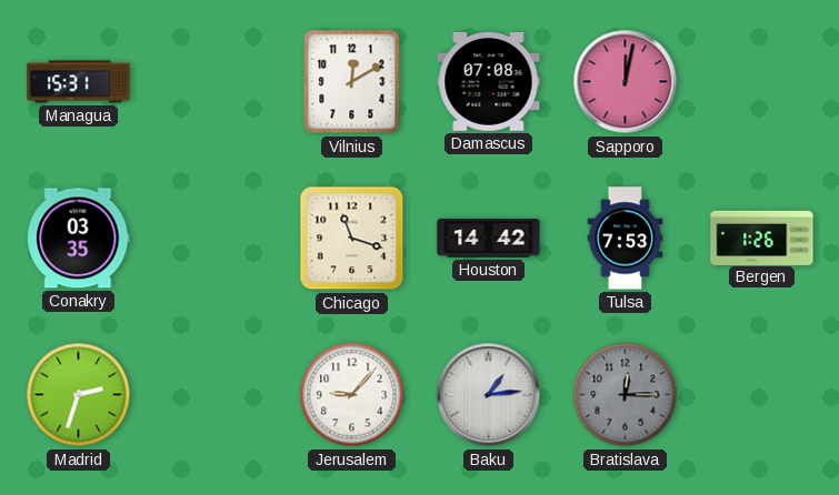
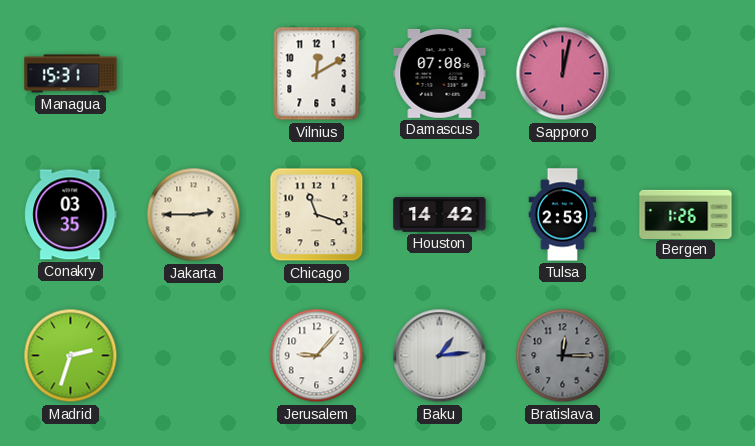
Jakarta: none -> 2:45 (194, 215)
Tulsa: 7:53 -> 2:53 (563, 215)
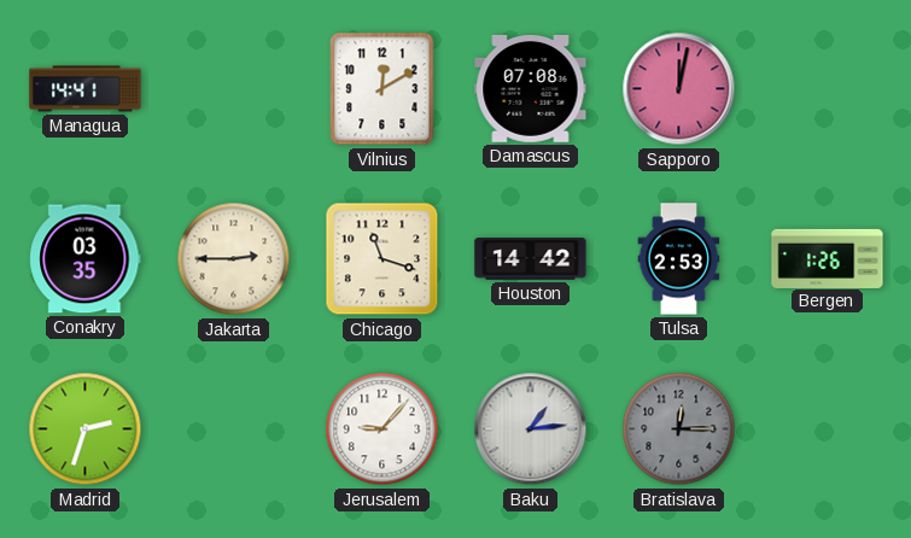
Managua: 15:31 -> 14:41 (86, 89)
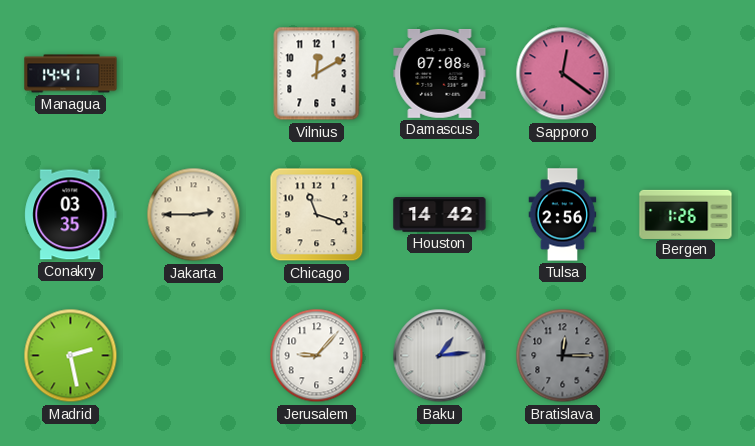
Sapporo: 12:02 -> 12:21 (563, 74)
Tulsa: 2:53 -> 2:56 (563, 215)
Madrid: 2:33 -> 2:28 (71, 356)
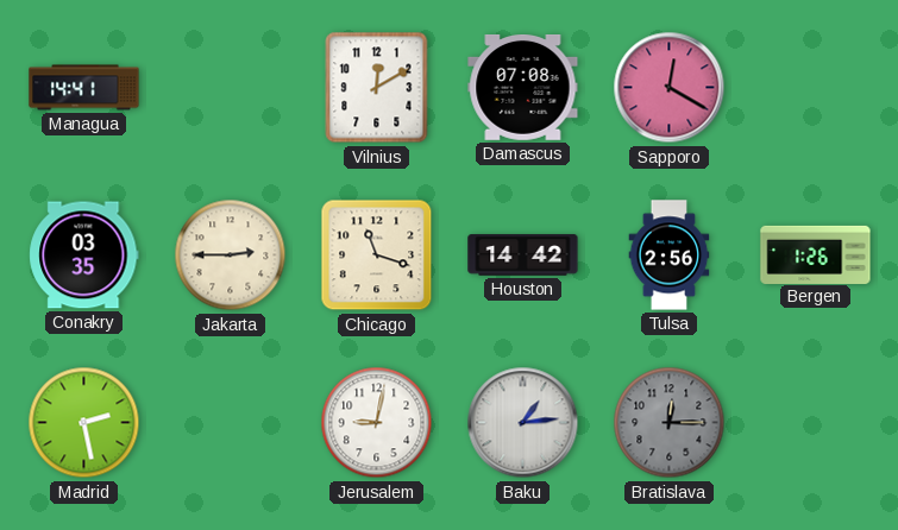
Sapporo: 12:21 -> 12:20 (670, 88)
Jerusalem: 9:07 -> 9:02 (377, 423)
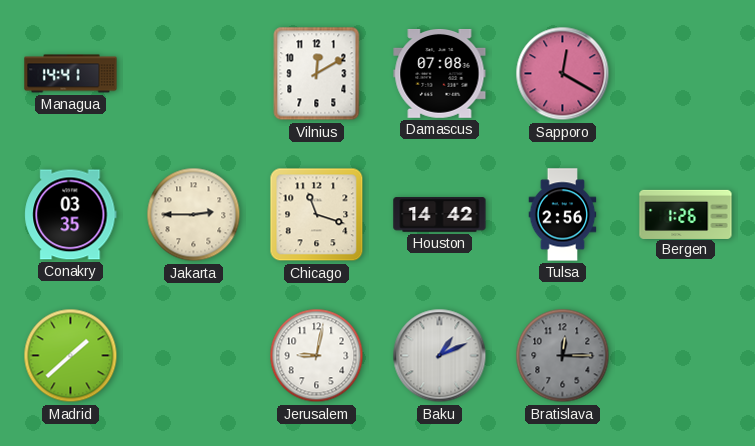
Madrid: 2:28 -> 1:38 (71, 356)
Baku: 1:14 -> 1:11 (440, 356)
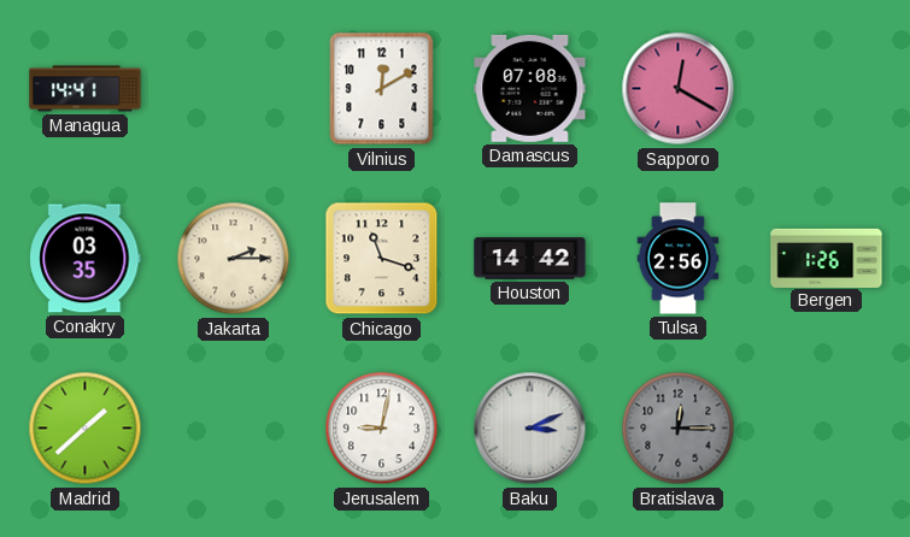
Jakarta: 2:45 -> 2:15 (234, 259)
Baku: 1:11 -> 3:11 (530, 429)
